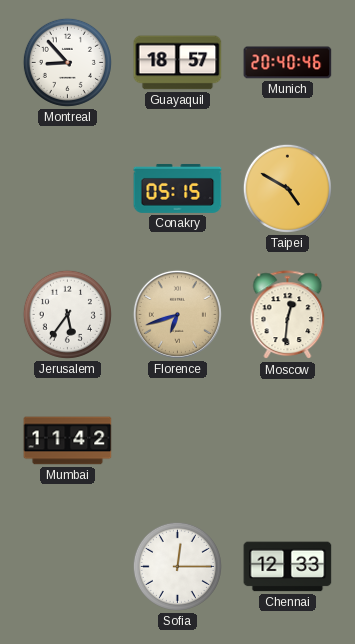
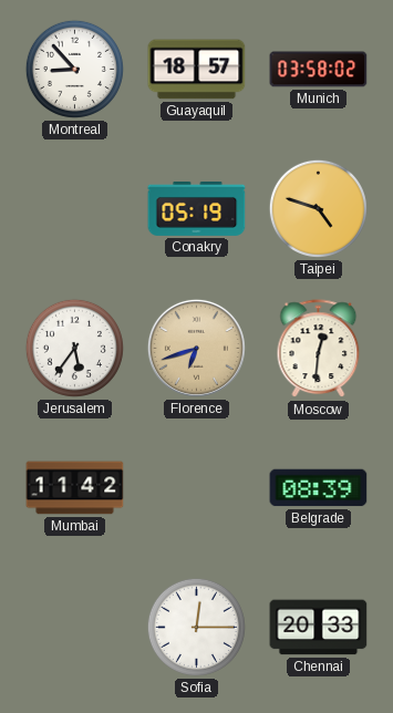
Munich: 20:40 -> 03:58 (319, 70)
Conakry: 05:15 -> 05:19 (197, 209)
Taipei: 4:50 -> 4:48 (318, 208)
Belgrade: none -> 08:39 (319, 488)
Chennai: 12:33 -> 20:33 (319, 628)
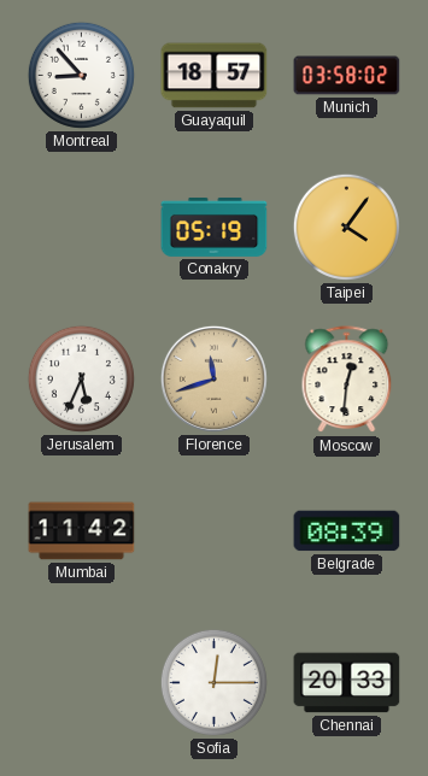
Taipei: 4:48 -> 4:06 (346, 227)
Jerusalem: 5:36 -> 5:34 (81, 378)
Florence: 6:42 -> 11:42 (213, 378)
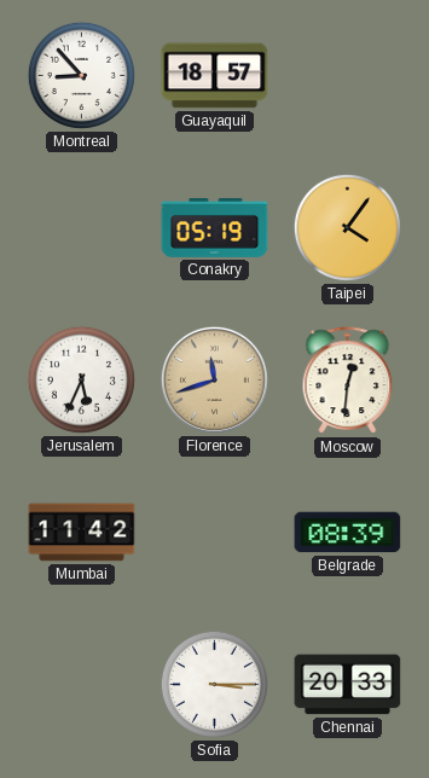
Munich: 03:58 -> none (347, 76)
Sofia: 12:15 -> 3:15 (214, 684)
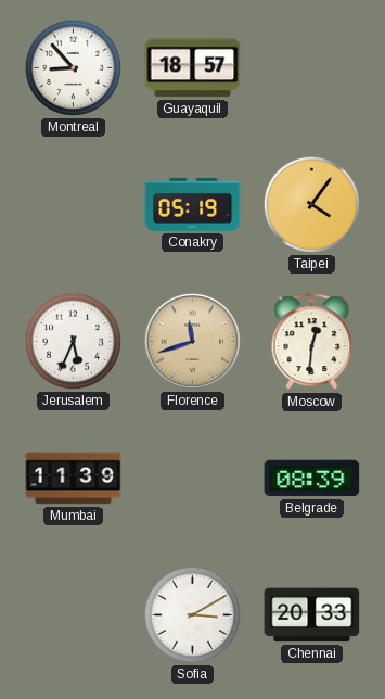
Mumbai: 11:42 -> 11:39 (74, 479)
Sofia: 3:15 -> 3:10 (192, 614)
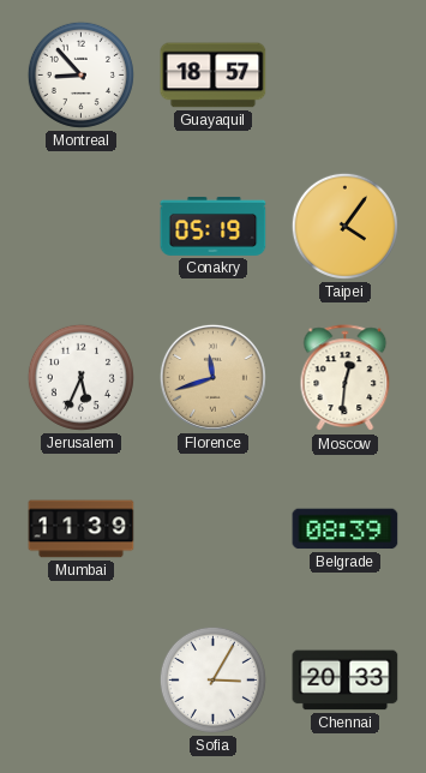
Sofia: 3:10 -> 3:05 (212, 679)
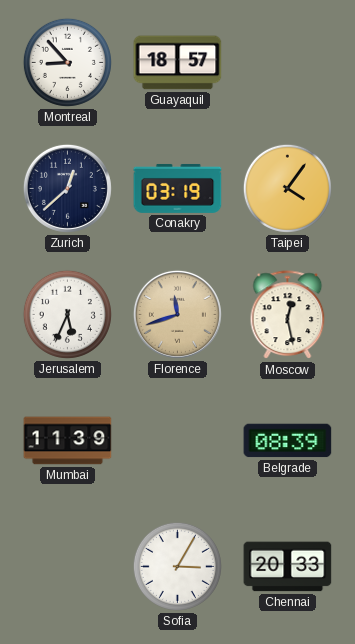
Zurich: none -> 12:38 (67, 188)
Conakry: 05:19 -> 03:19 (178, 189)
Moscow: 12:31 -> 12:28 (288, 315)
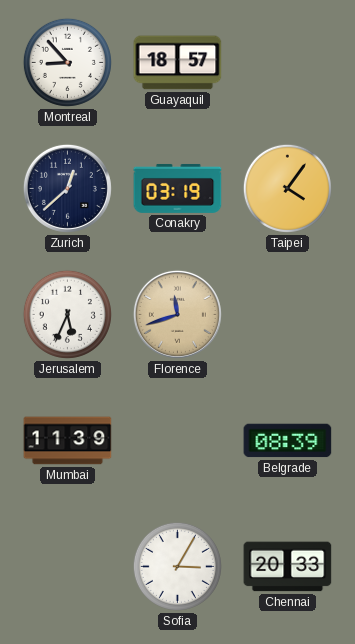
Moscow: 12:28 -> none (288, 315)
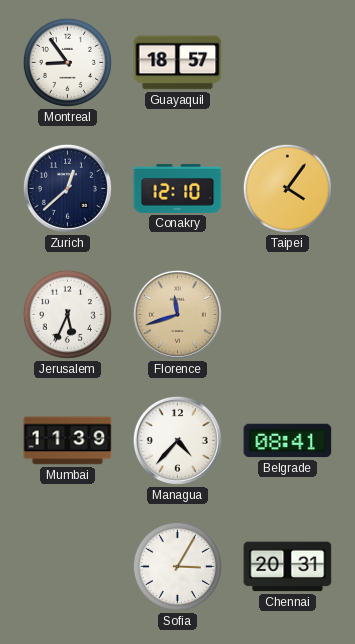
Montreal: 8:53 -> 8:54 (67, 62)
Conakry: 03:19 -> 12:10 (178, 189)
Managua: none -> 4:37 (177, 440)
Belgrade: 08:39 -> 08:41 (288, 441)
Chennai: 20:33 -> 20:31 (288, 567)
